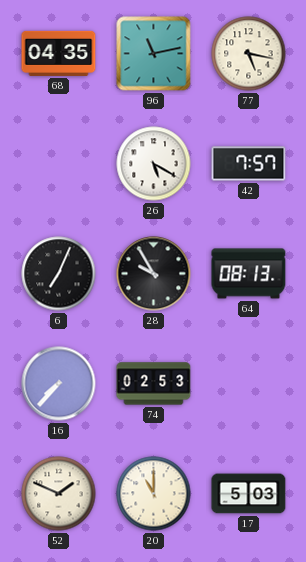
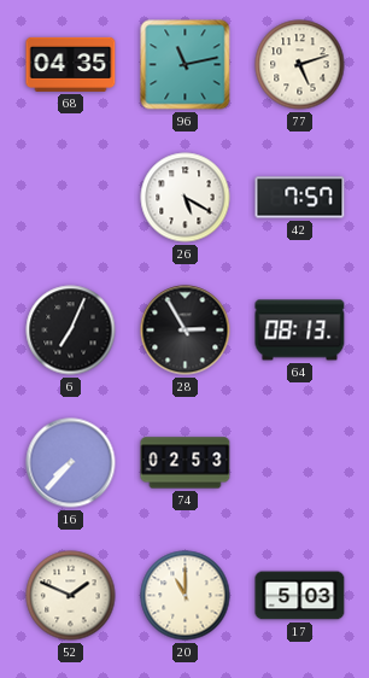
77: 5:17 -> 5:12 (300, 65)
28: 9:55 -> 2:55 (186, 331)
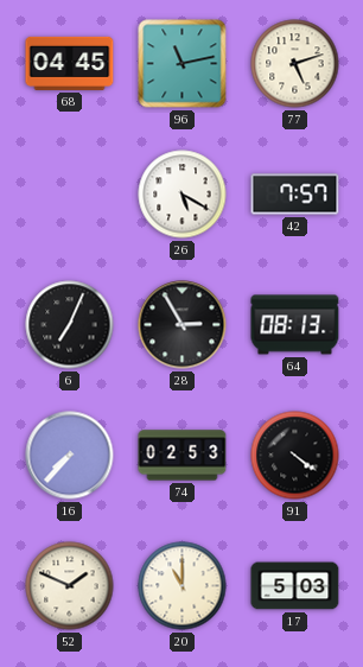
68: 04:35 -> 04:45 (70, 63)
91: none -> 4:21 (295, 456)
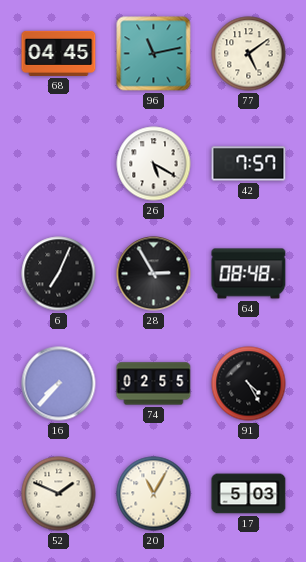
77: 5:12 -> 5:09 (249, 54)
64: 08:13 -> 08:48 (249, 274)
74: 02:53 -> 02:55 (154, 384)
91: 4:21 -> 4:25 (249, 384)
20: 11:00 -> 11:05 (154, 494)
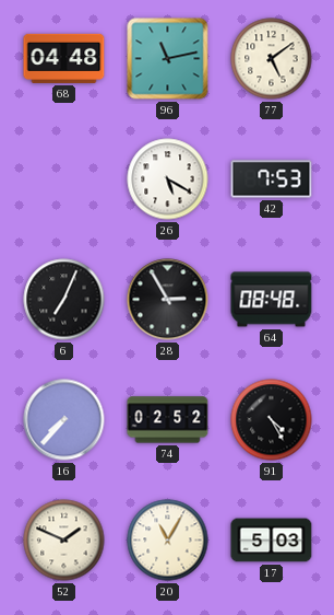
68: 04:45 -> 04:48 (64, 58)
42: 7:57 -> 7:53 (272, 179)
74: 02:55 -> 02:52 (168, 420)
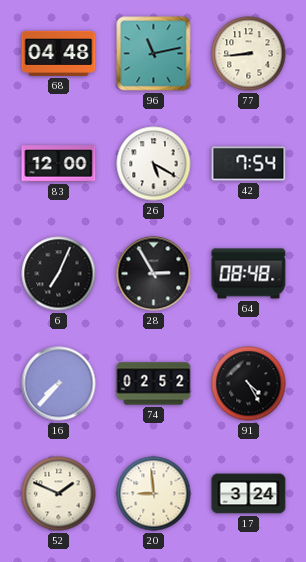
77: 5:09 -> 8:44 (249, 54)
83: none -> 12:00 (59, 164)
42: 7:53 -> 7:54 (249, 164)
20: 11:05 -> 8:59 (154, 494)
17: 5:03 -> 3:24 (249, 494)
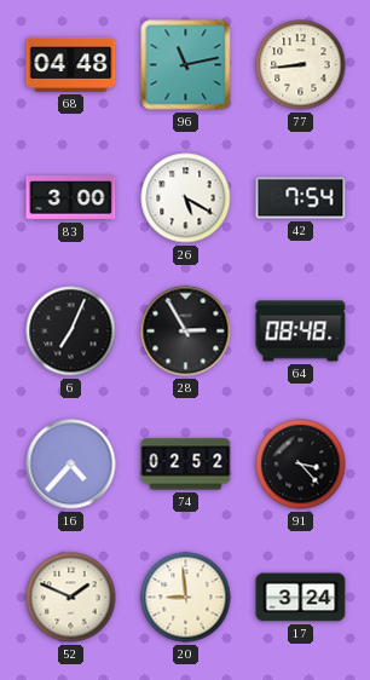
83: 12:00 -> 3:00 (71, 198)
16: 7:37 -> 4:37 (71, 465)
91: 4:25 -> 3:23 (301, 465)
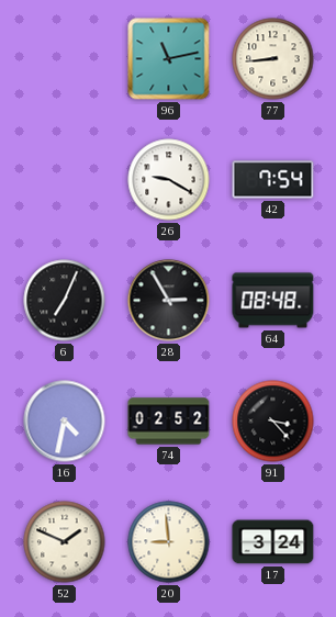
68: 04:48 -> none (71, 64)
83: 3:00 -> none (71, 198)
26: 5:20 -> 9:20 (169, 180)
16: 4:37 -> 4:32 (65, 422)
